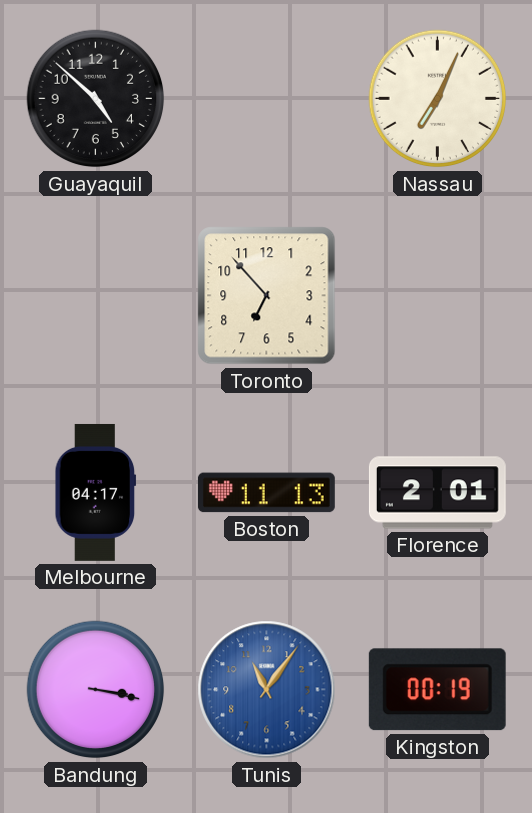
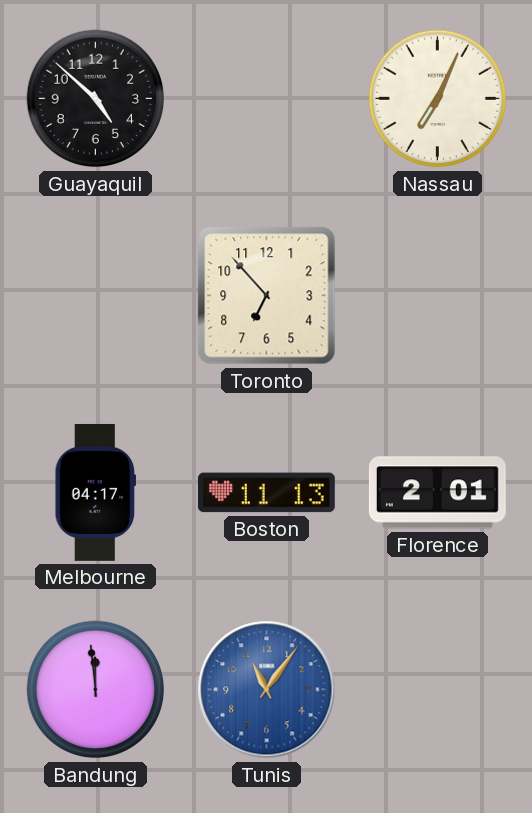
Bandung: 3:17 -> 11:59 (96, 690)
Kingston: 00:19 -> none (437, 690)
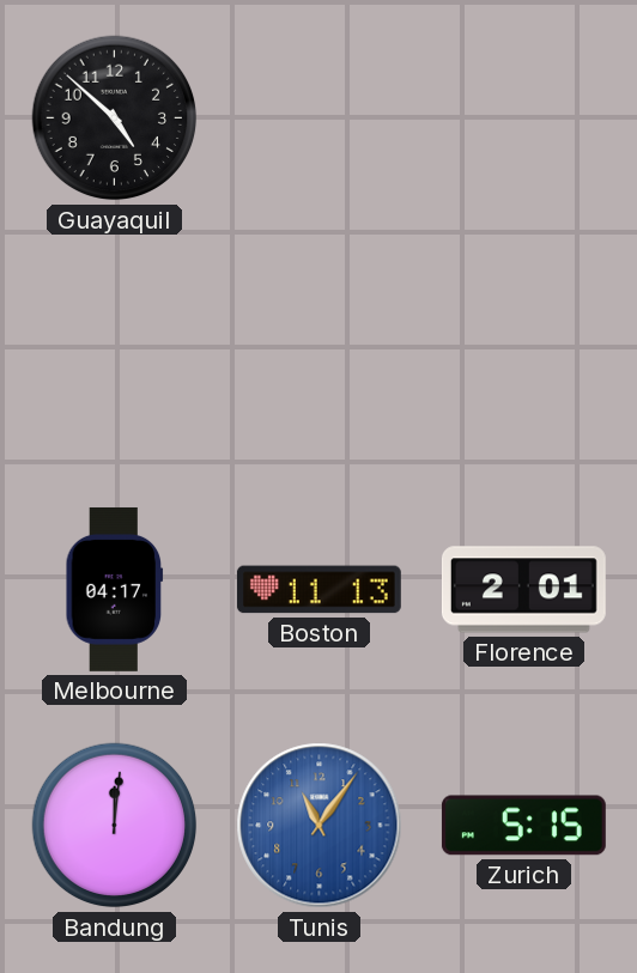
Nassau: 7:04 -> none (438, 99)
Toronto: 6:53 -> none (267, 296)
Bandung: 11:59 -> 12:01 (115, 826)
Zurich: none -> 5:15 (523, 826)
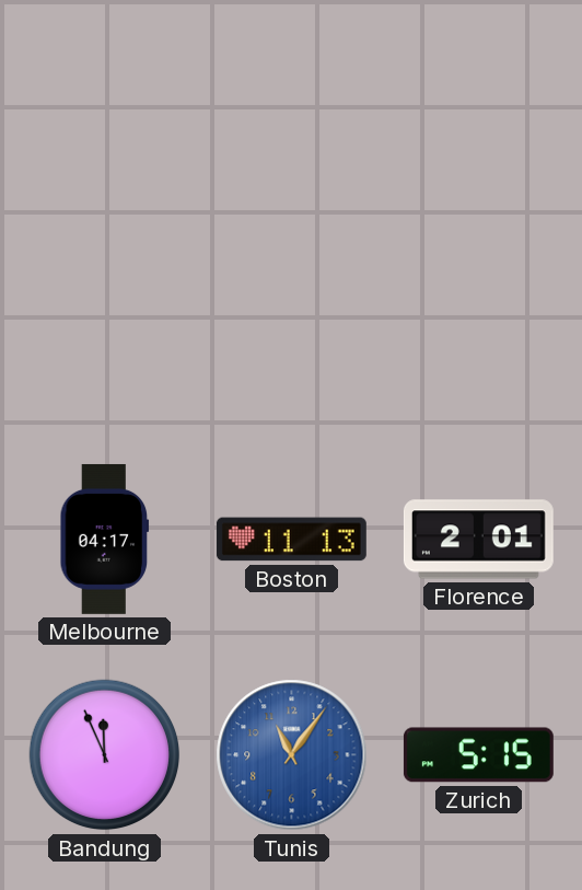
Guayaquil: 4:52 -> none (115, 118)
Bandung: 12:01 -> 11:56 (105, 755)
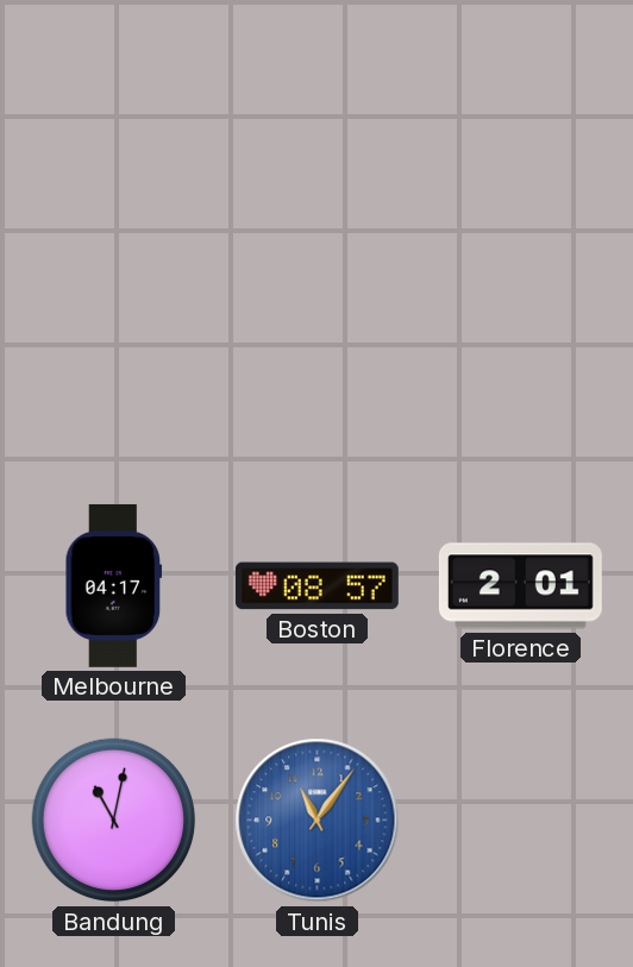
Boston: 11:13 -> 08:57 (316, 586)
Bandung: 11:56 -> 11:02 (114, 821)
Zurich: 5:15 -> none (478, 755)
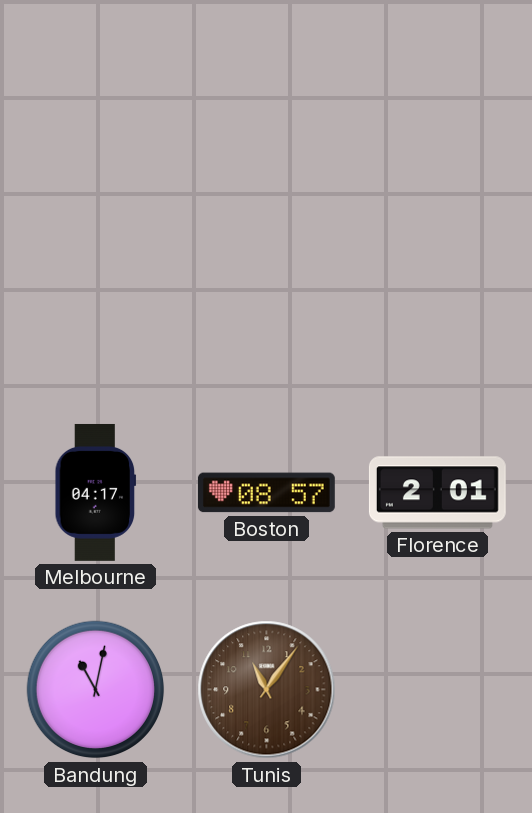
Tunis dial: blue -> brown (267, 690)
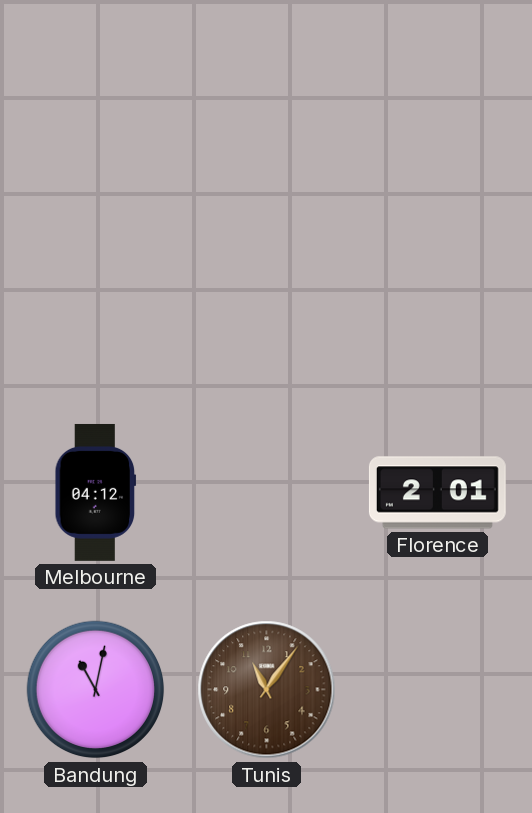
Melbourne: 04:17 -> 04:12 (96, 492)
Boston: 08:57 -> none (266, 493)
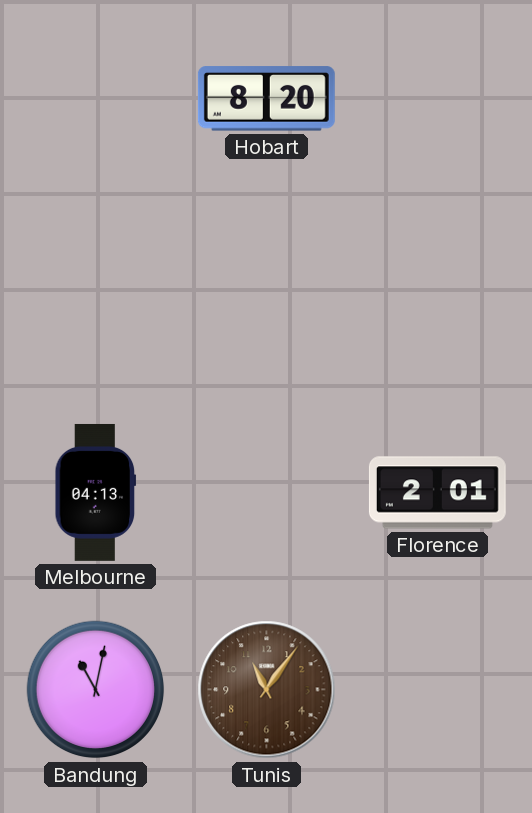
Hobart: none -> 8:20 (266, 99)
Melbourne: 04:12 -> 04:13 (96, 492)
